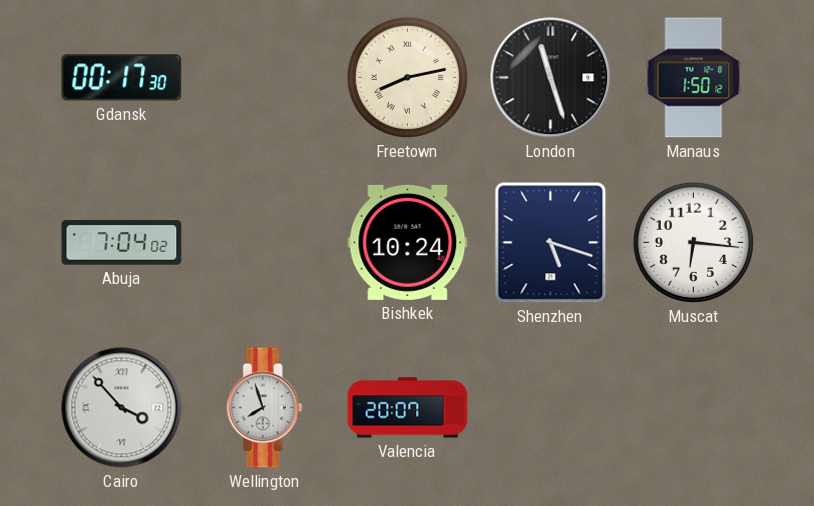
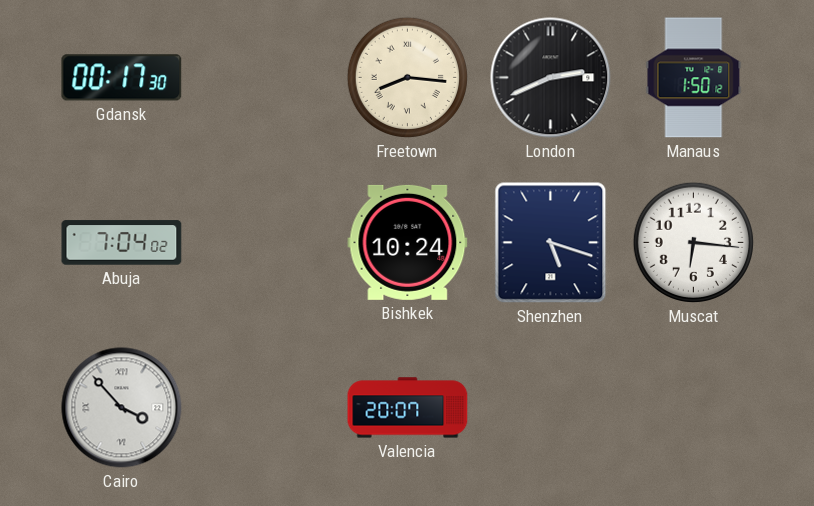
Freetown: 8:13 -> 8:16 (407, 77)
London: 11:27 -> 2:41 (551, 78)
Wellington: 7:57 -> none (264, 408)
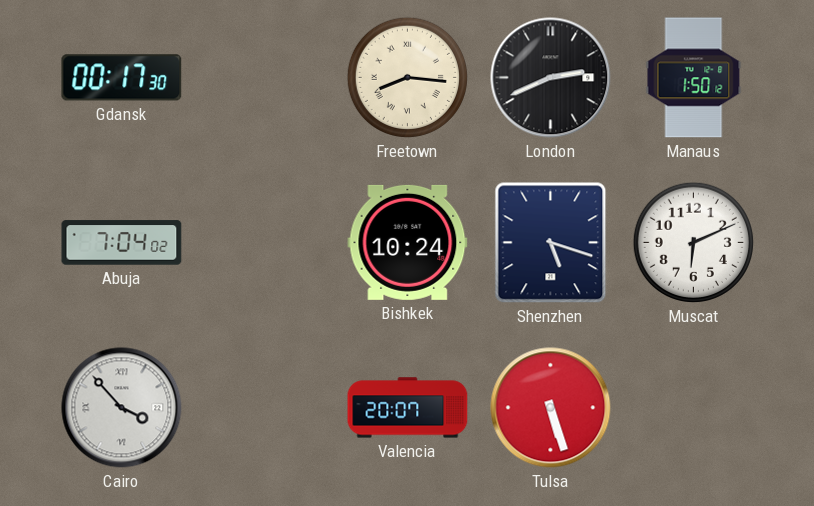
Muscat: 6:16 -> 6:11 (693, 242)
Tulsa: none -> 5:27 (551, 408)
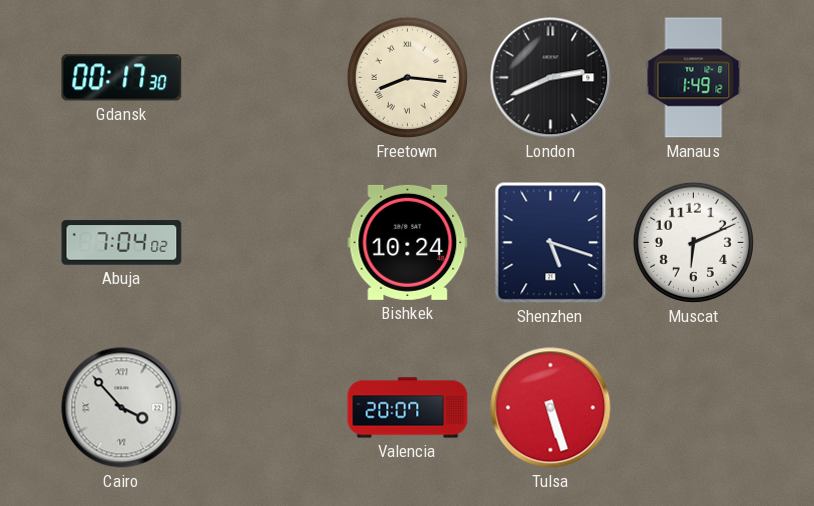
Manaus: 1:50 -> 1:49 (694, 78)
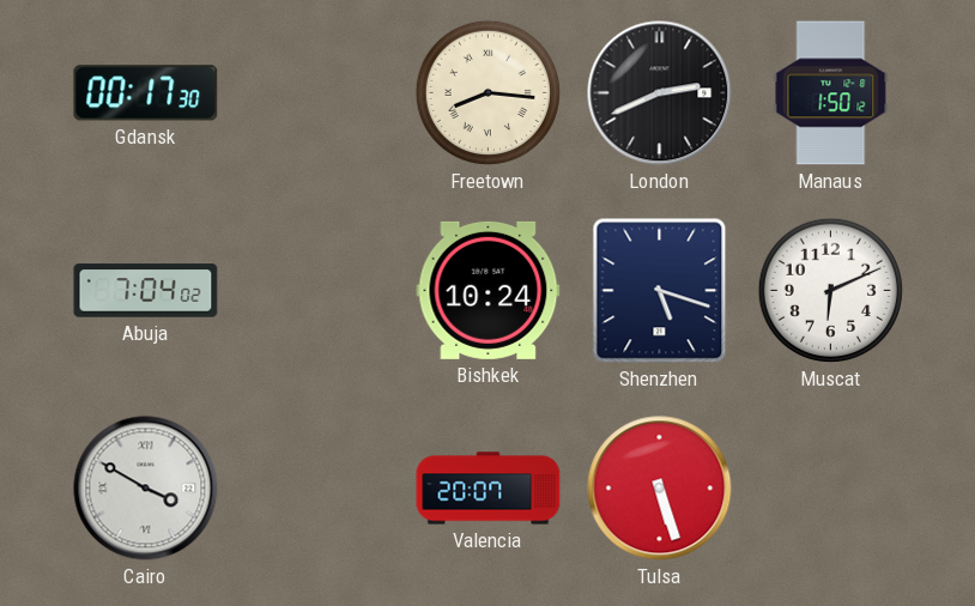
Manaus: 1:49 -> 1:50 (831, 93)
Cairo: 3:53 -> 3:50 (146, 489)
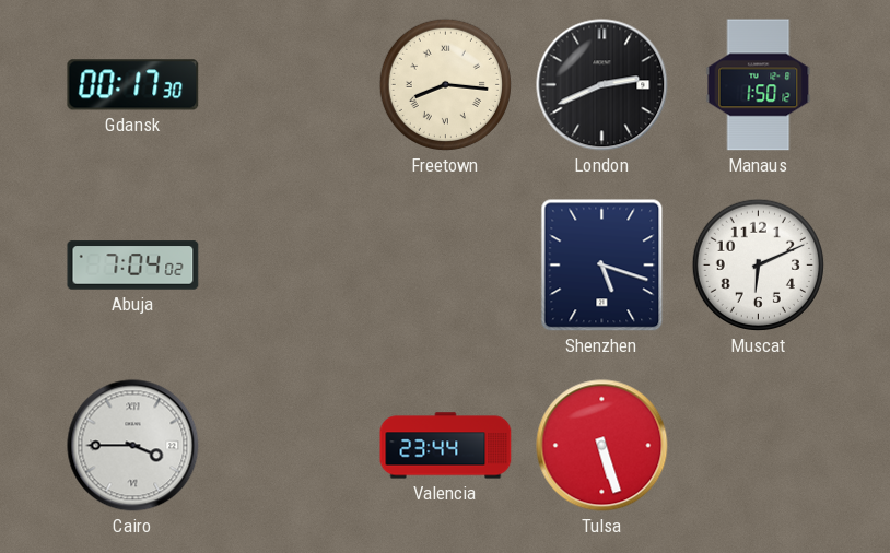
Bishkek: 10:24 -> none (489, 290)
Cairo: 3:50 -> 3:45 (133, 446)
Valencia: 20:07 -> 23:44 (446, 446)
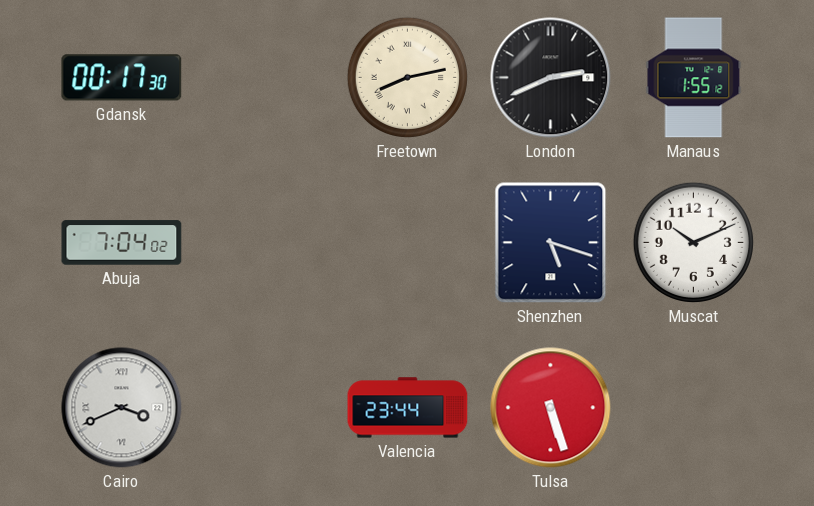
Freetown: 8:16 -> 8:13 (407, 77)
Manaus: 1:50 -> 1:55 (694, 78)
Muscat: 6:11 -> 10:11 (693, 242)
Cairo: 3:45 -> 3:41 (122, 408)
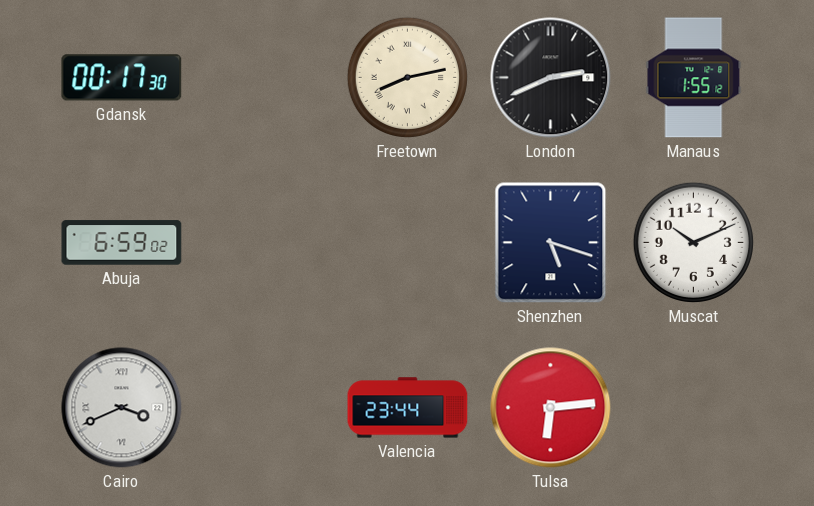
Abuja: 7:04 -> 6:59 (122, 243)
Tulsa: 5:27 -> 6:14 (551, 408)
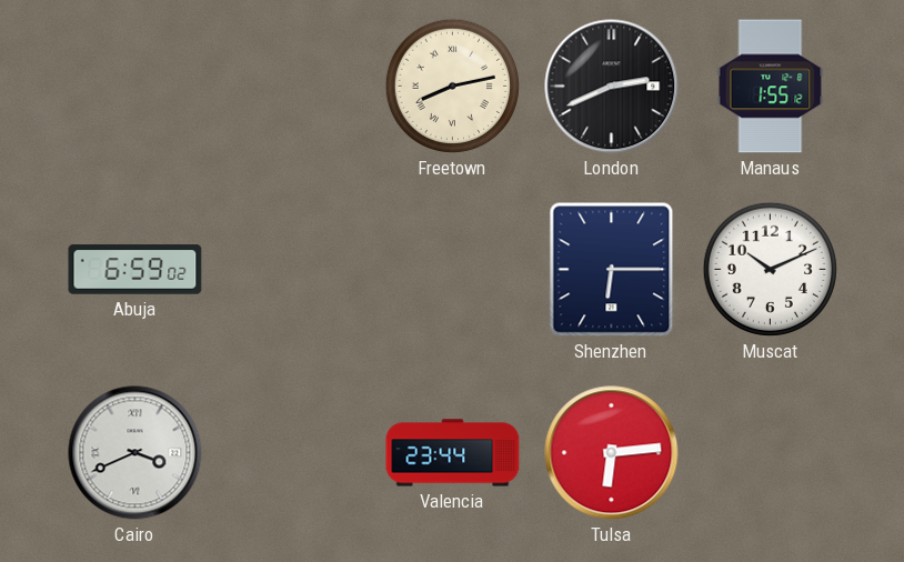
Gdansk: 00:17 -> none (122, 78)
Shenzhen: 5:18 -> 6:15 (612, 270)
